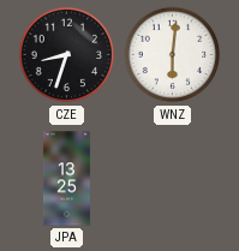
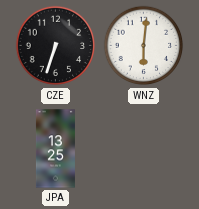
CZE: 8:33 -> 6:33 (56, 46)
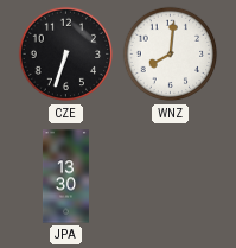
WNZ: 6:01 -> 8:01 (171, 55)
JPA: 13:25 -> 13:30 (65, 177)
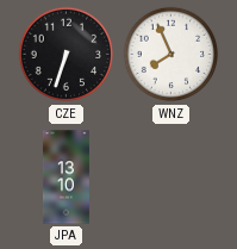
WNZ: 8:01 -> 7:56 (171, 55)
JPA: 13:30 -> 13:10 (66, 178)
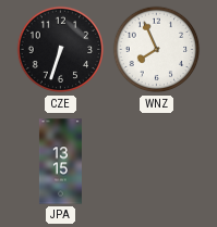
JPA: 13:10 -> 13:15 (60, 162)
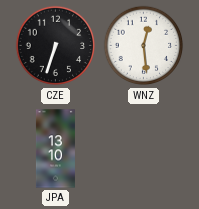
WNZ: 7:56 -> 12:29 (144, 46)
JPA: 13:15 -> 13:10 (55, 149)
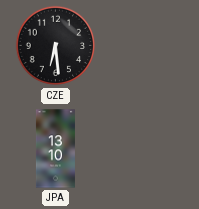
CZE: 6:33 -> 6:29 (56, 46)
WNZ: 12:29 -> none (144, 46)
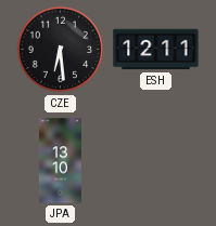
ESH: none -> 12:11 (156, 50)
